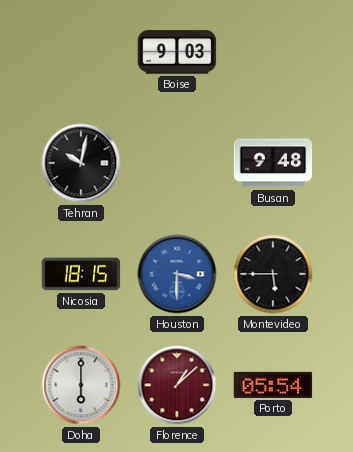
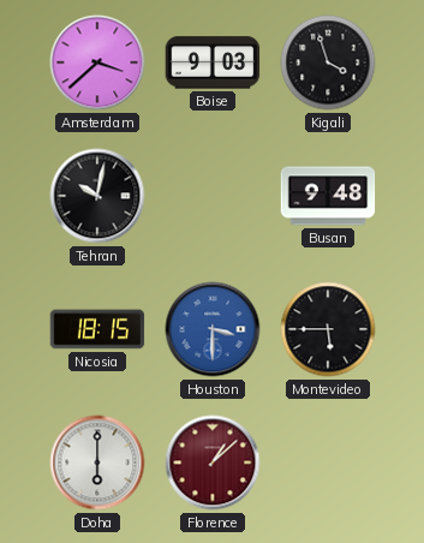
Amsterdam: none -> 3:38 (97, 62)
Kigali: none -> 3:57 (328, 62)
Porto: 05:54 -> none (273, 385)
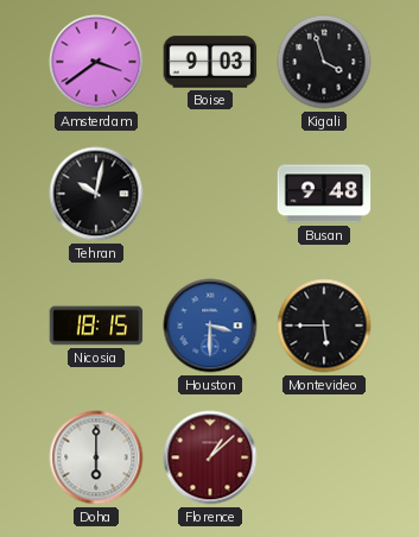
Amsterdam: 3:38 -> 3:39 (96, 62)
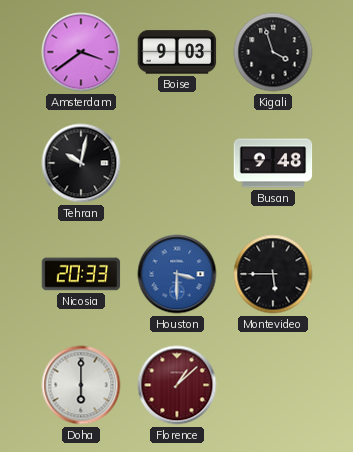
Nicosia: 18:15 -> 20:33 (81, 274)
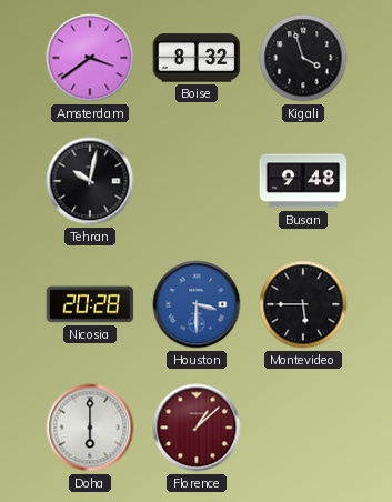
Boise: 9:03 -> 8:32 (197, 58)
Nicosia: 20:33 -> 20:28 (90, 304)
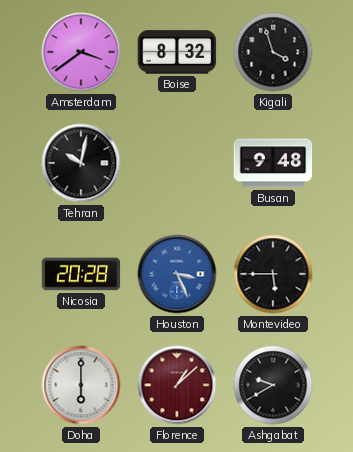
Houston: 3:30 -> 3:26 (177, 274)
Ashgabat: none -> 9:40 (273, 385)
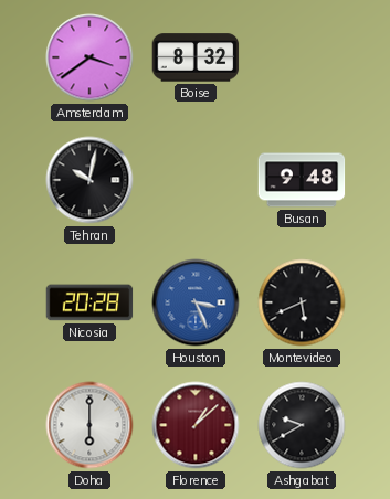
Kigali: 3:57 -> none (273, 52)
Montevideo: 5:45 -> 5:41 (302, 302)
